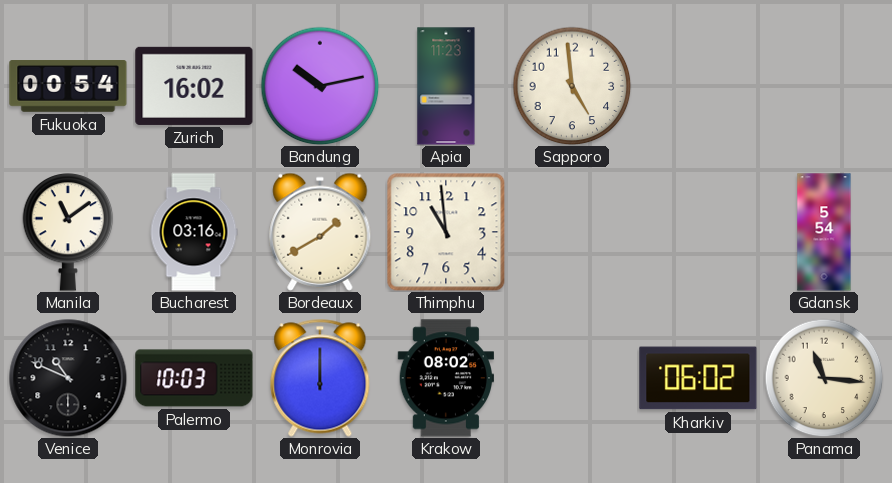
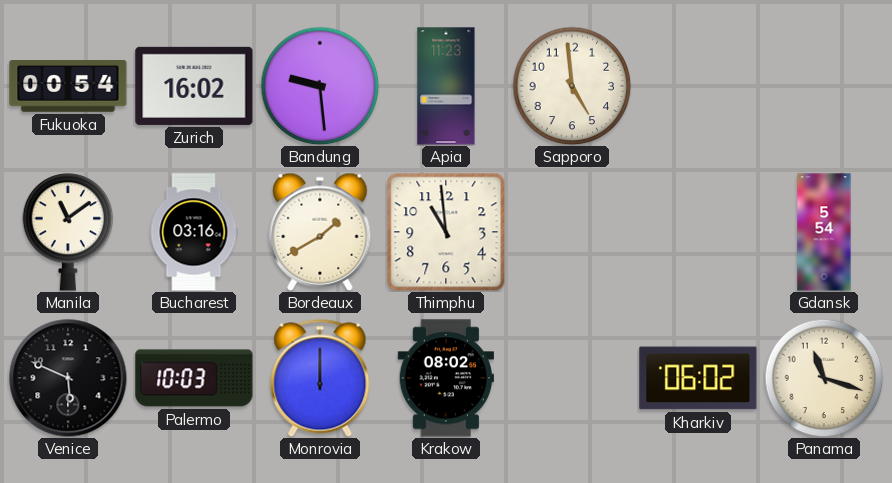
Bandung: 10:13 -> 9:29 (320, 86)
Venice: 10:49 -> 5:49 (68, 378)
Panama: 11:16 -> 11:18 (824, 378)
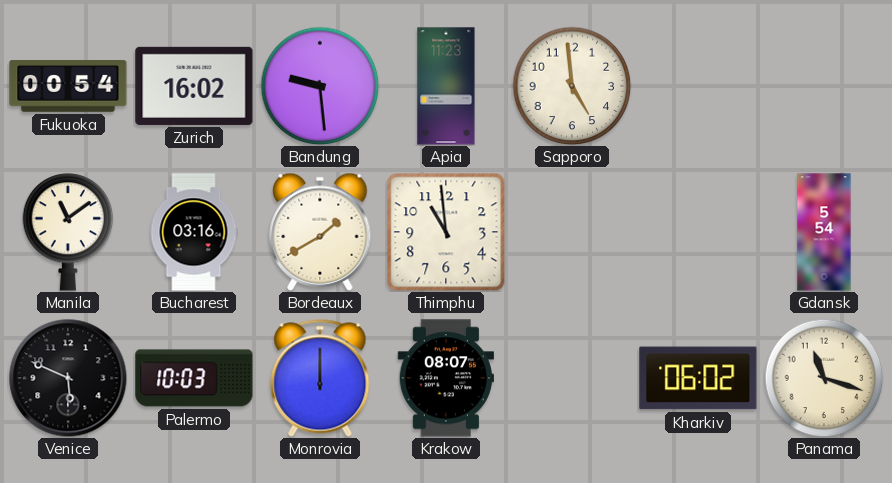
Krakow: 08:02 -> 08:07 (446, 378)
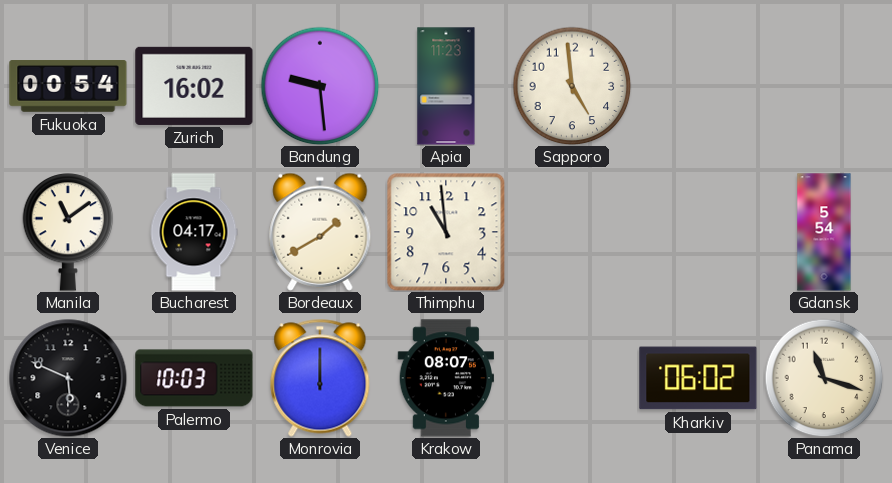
Bucharest: 03:16 -> 04:17 (194, 232)
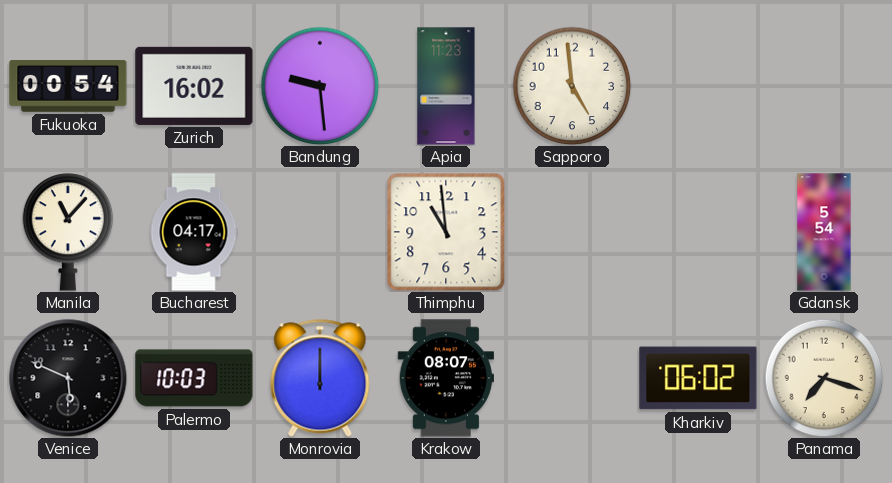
Manila: 11:09 -> 11:07 (68, 233)
Bordeaux: 1:40 -> none (320, 232)
Panama: 11:18 -> 7:18 (824, 378)
